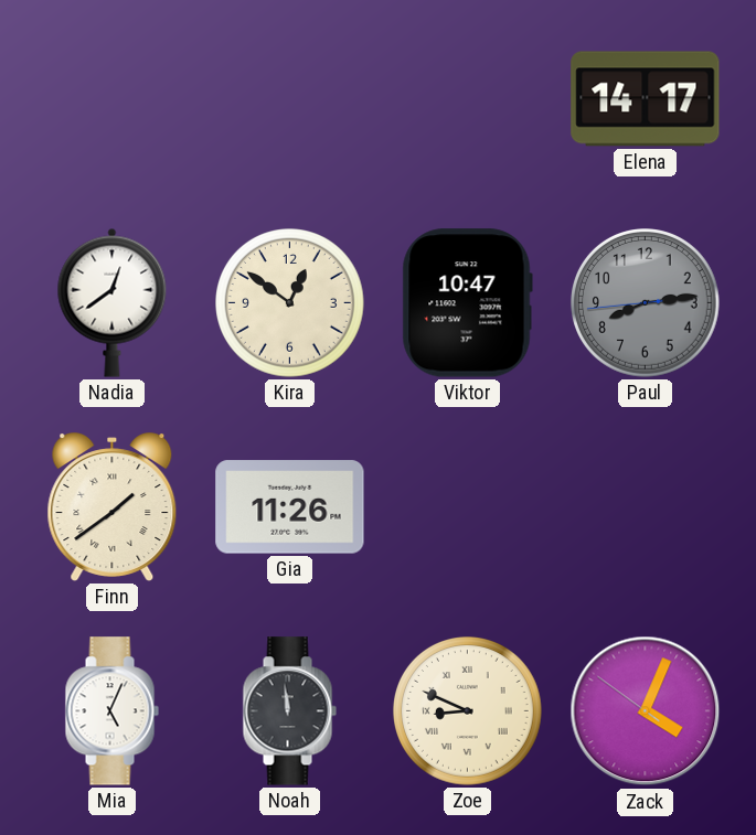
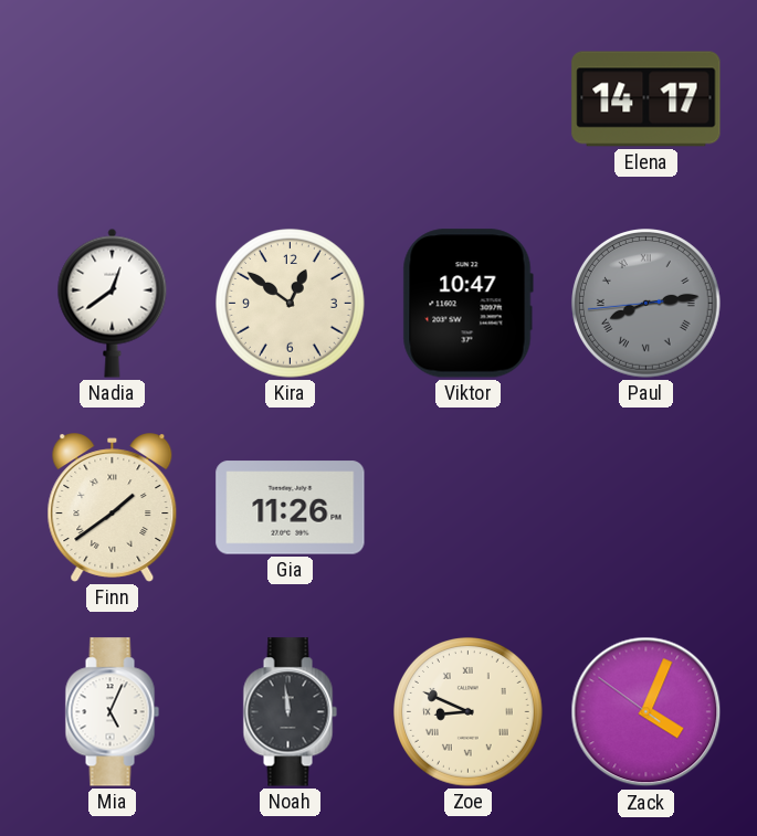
Paul numerals: Arabic -> Roman (646, 304)
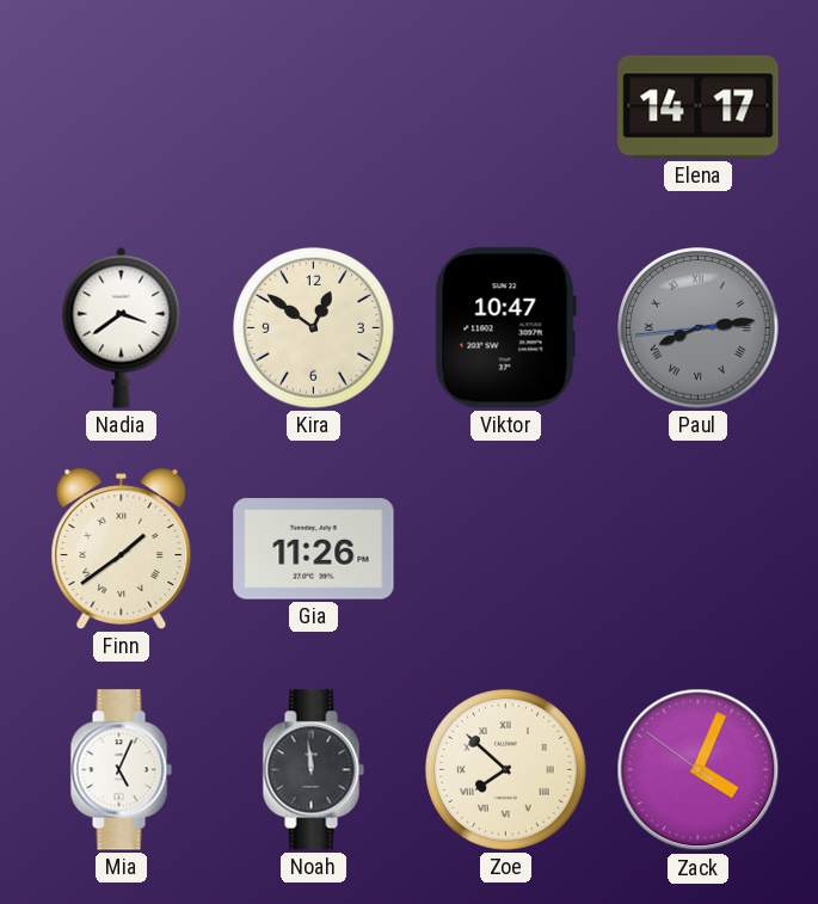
Nadia: 12:39 -> 3:39 (122, 327)
Zoe: 8:49 -> 7:52 (506, 770)
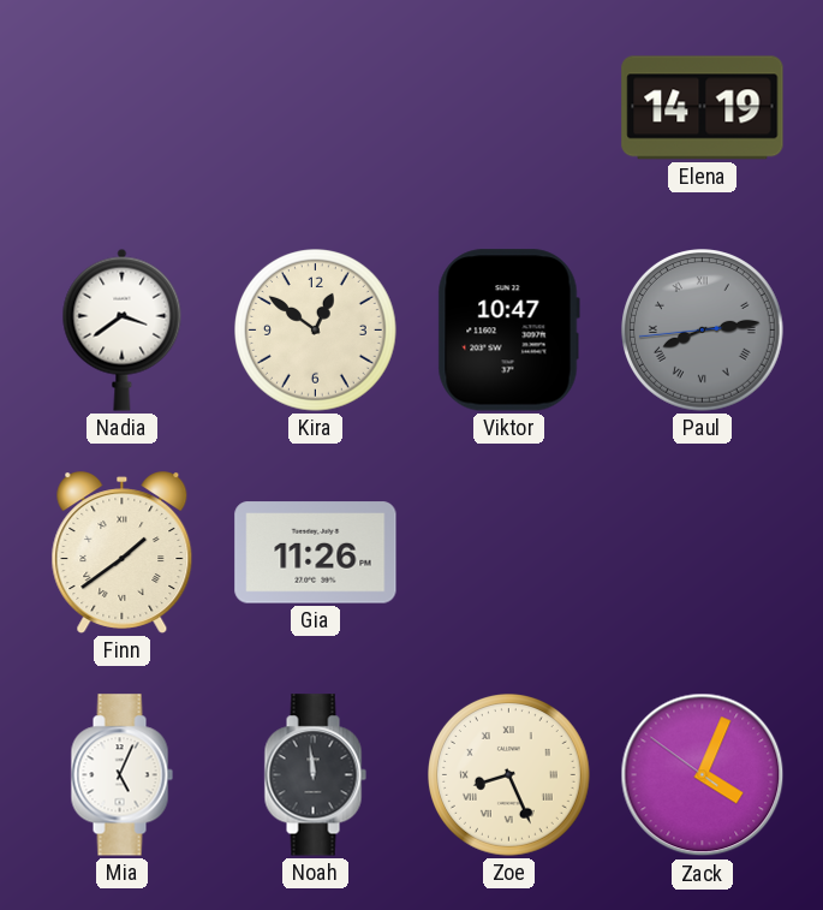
Elena: 14:17 -> 14:19 (703, 108)
Zoe: 7:52 -> 8:26 (509, 775)
